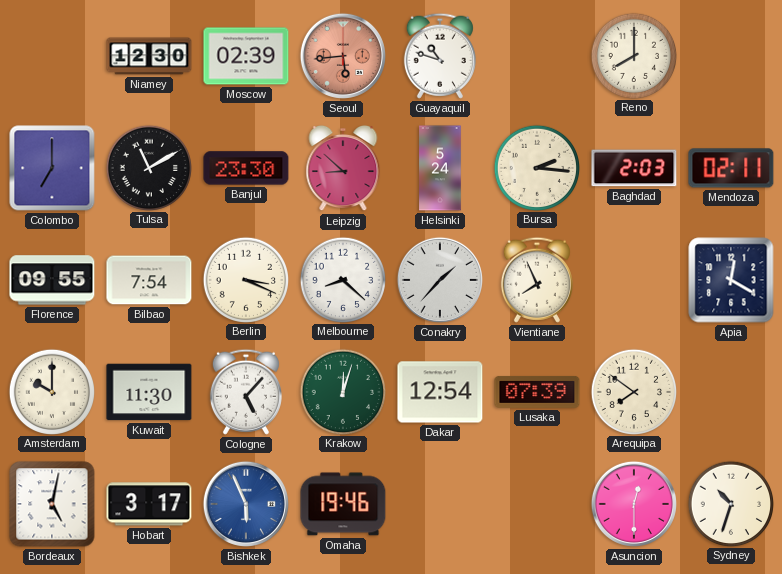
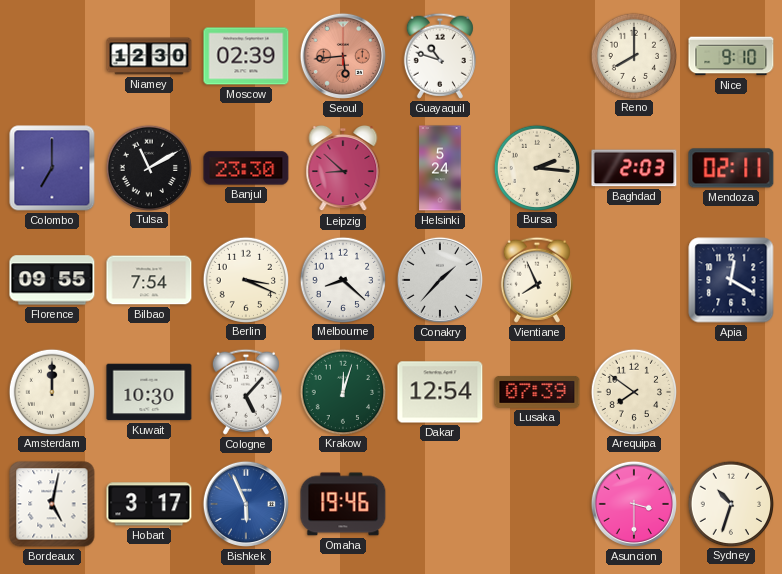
Nice: none -> 9:10 (731, 56)
Amsterdam: 10:00 -> 12:00 (51, 391)
Kuwait: 11:30 -> 10:30 (149, 392)
Asuncion: 12:30 -> 3:30 (634, 504)
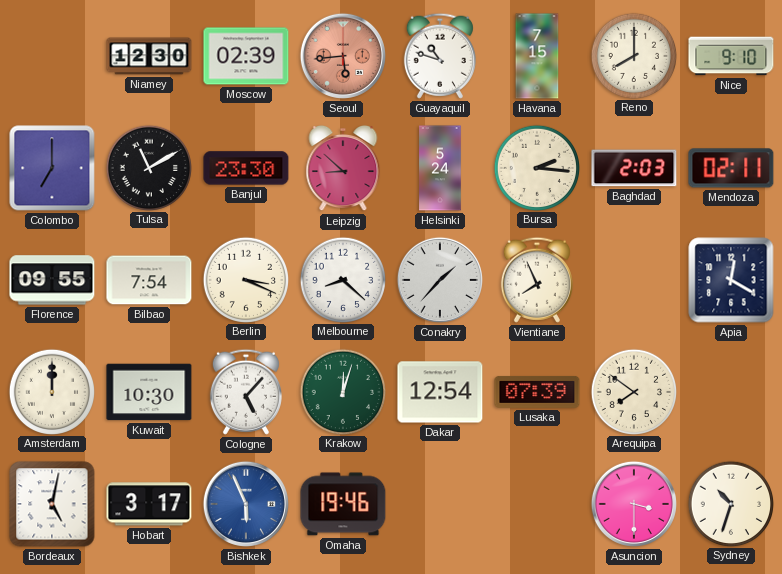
Havana: none -> 7:15 (537, 56)
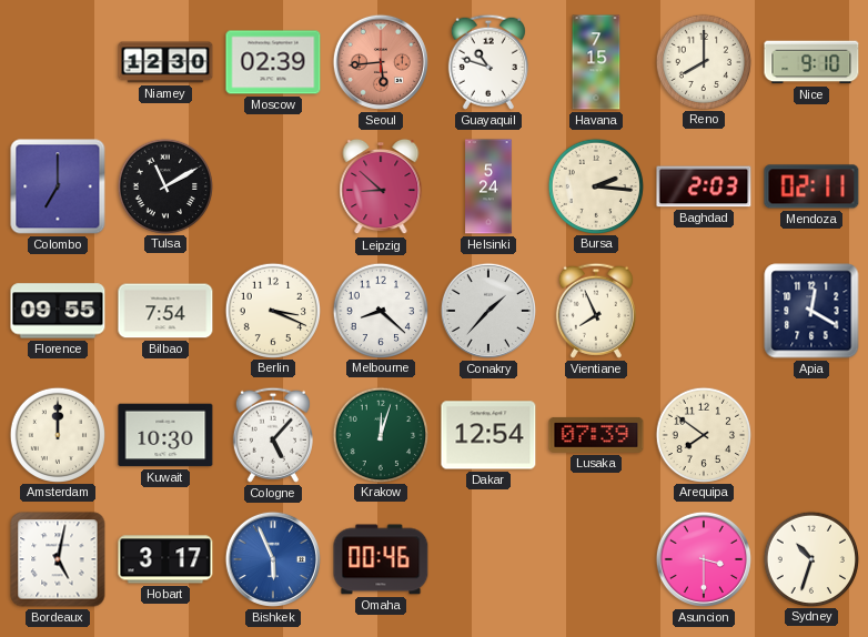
Banjul: 23:30 -> none (246, 168)
Omaha: 19:46 -> 00:46 (381, 559)
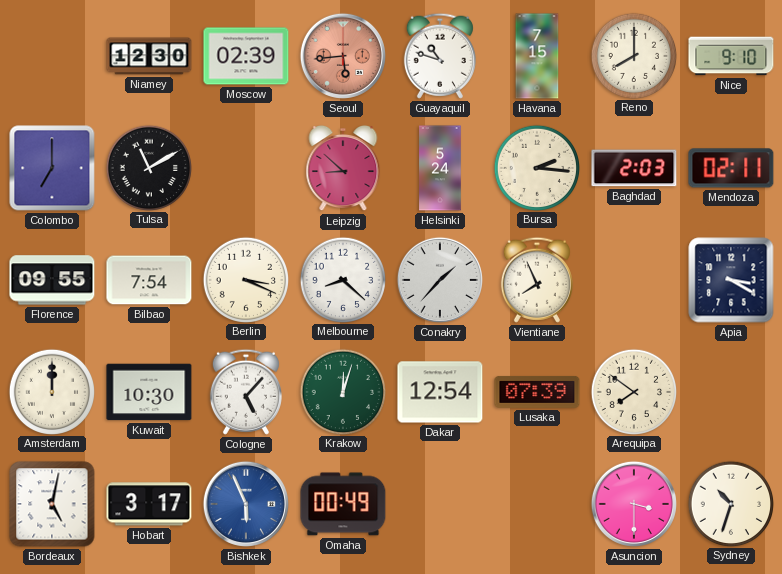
Apia: 12:20 -> 3:20 (731, 280)
Omaha: 00:46 -> 00:49 (343, 504)
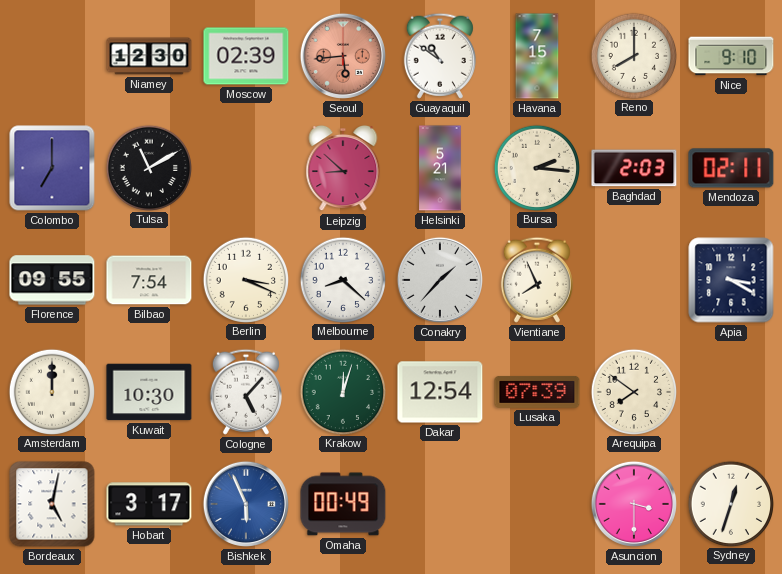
Guayaquil: 10:48 -> 10:51 (440, 56)
Helsinki: 5:24 -> 5:21 (440, 168)
Sydney: 10:33 -> 12:33 (730, 503)
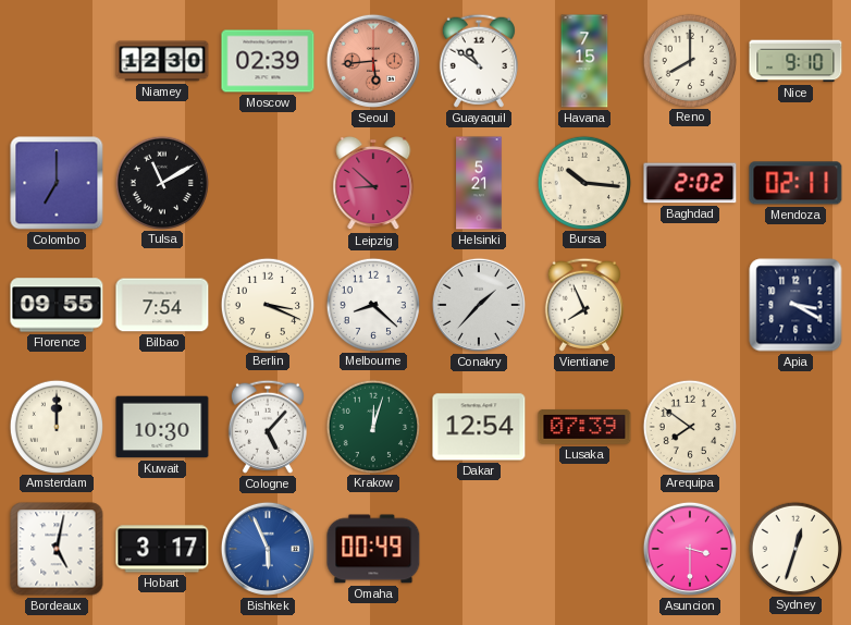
Bursa: 2:16 -> 10:16 (583, 182)
Baghdad: 2:03 -> 2:02 (690, 183)
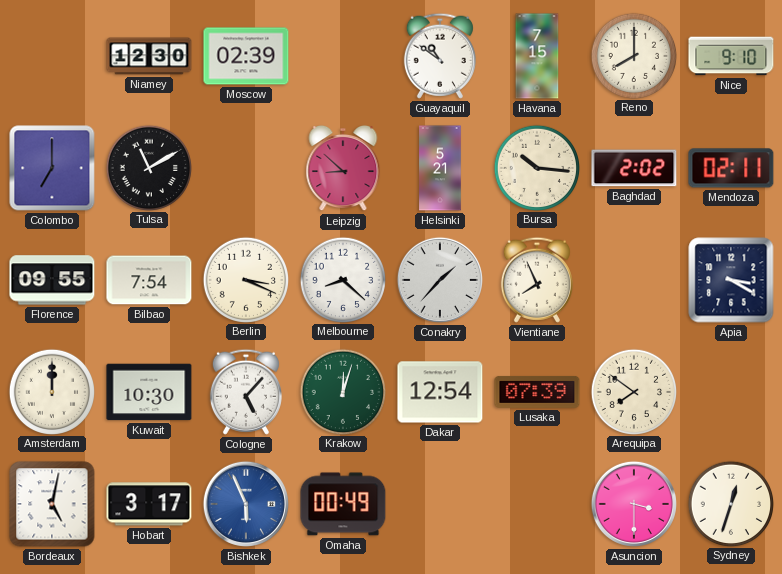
Seoul: 5:44 -> none (373, 61)
